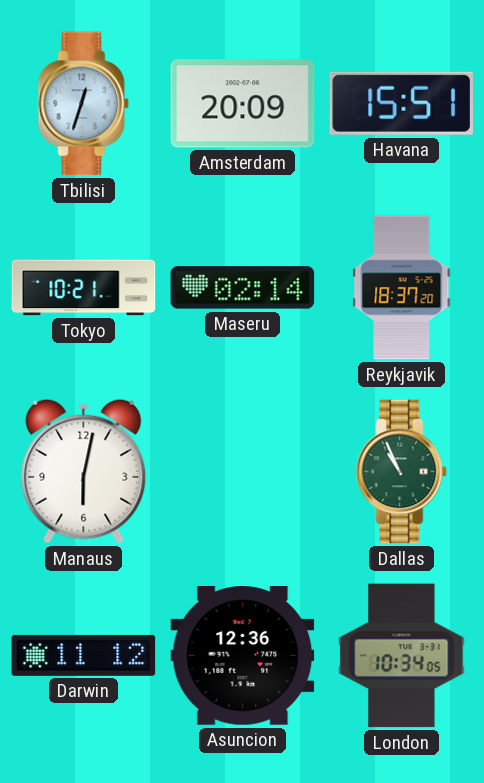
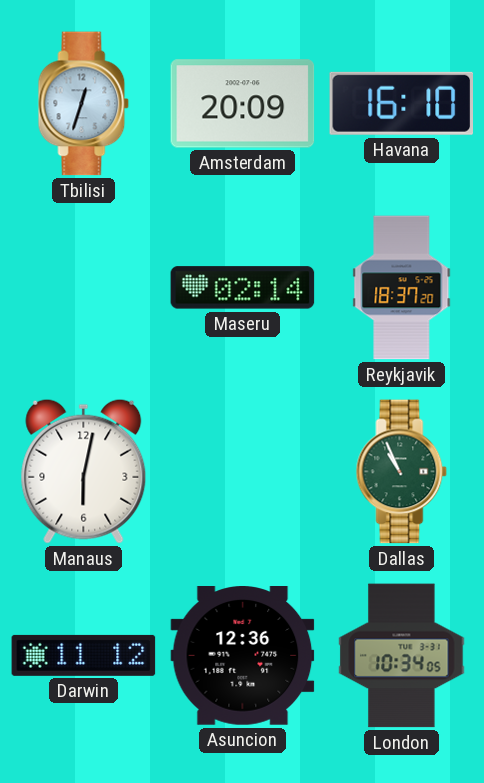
Havana: 15:51 -> 16:10 (401, 103)
Tokyo: 10:21 -> none (84, 288)
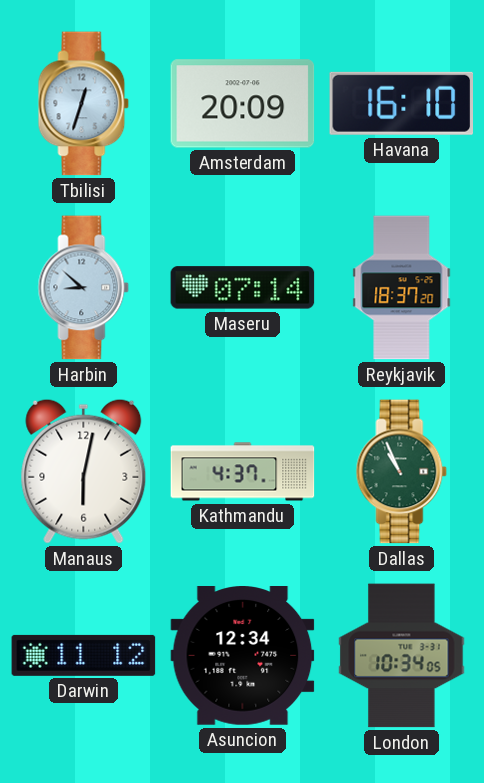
Harbin: none -> 8:52 (84, 288)
Maseru: 02:14 -> 07:14 (243, 288)
Kathmandu: none -> 4:37 (243, 472)
Asuncion: 12:36 -> 12:34 (243, 656)
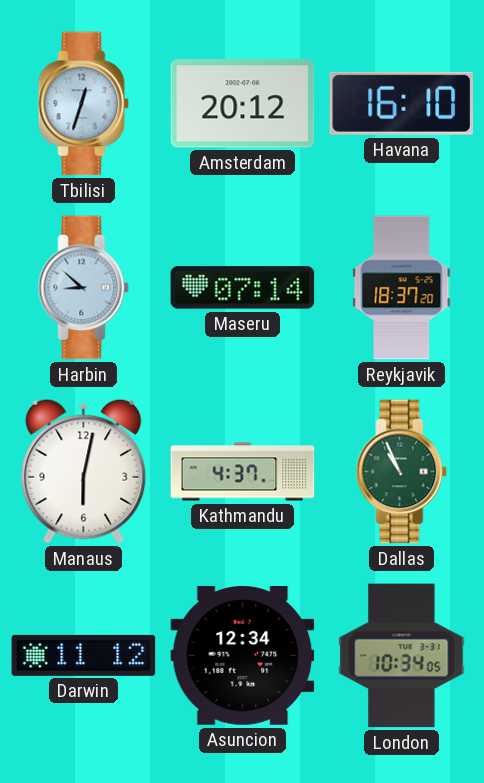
Amsterdam: 20:09 -> 20:12 (243, 104)
